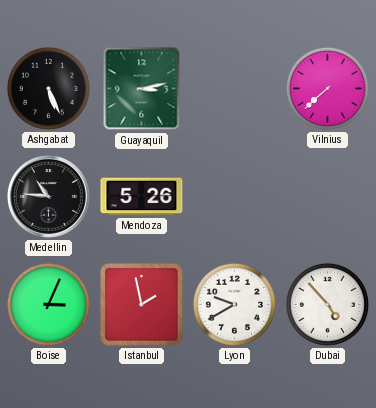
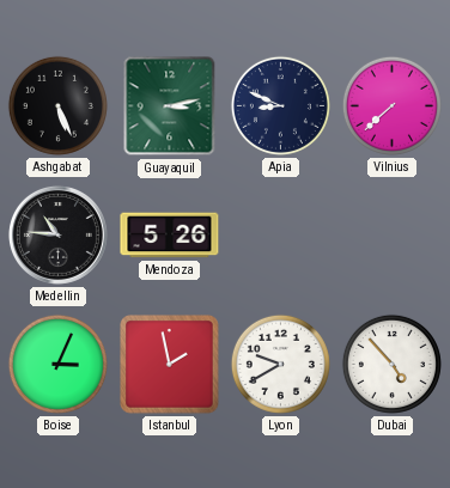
Apia: none -> 8:49 (280, 105)
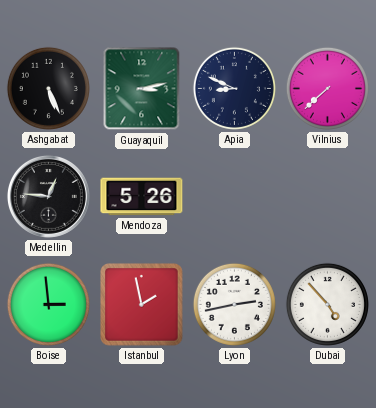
Medellin: 10:46 -> 12:46 (48, 196)
Boise: 3:04 -> 2:59 (48, 304)
Lyon: 9:40 -> 2:43 (234, 304)
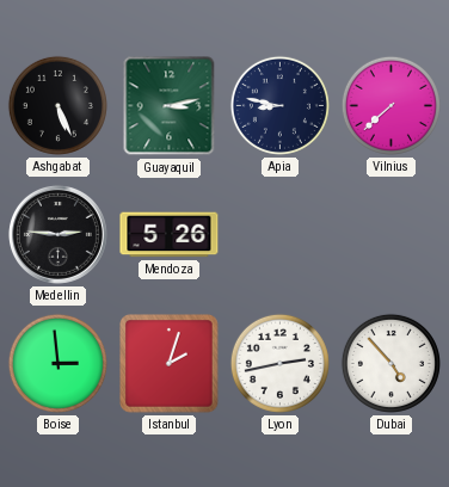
Apia: 8:49 -> 8:47 (279, 105)
Medellin: 12:46 -> 2:46 (57, 234)
Istanbul: 1:58 -> 2:03 (170, 364)
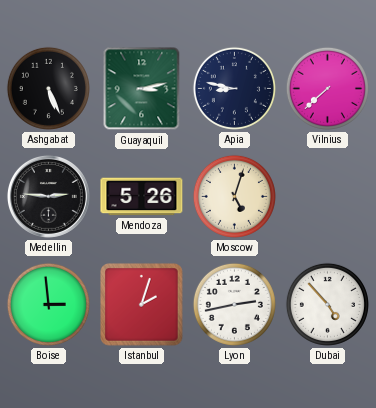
Moscow: none -> 5:03 (234, 196)
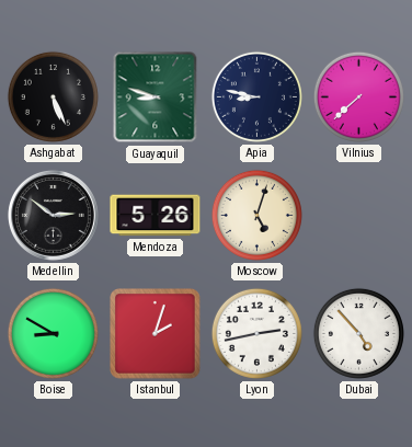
Guayaquil: 3:13 -> 8:48 (156, 98)
Medellin: 2:46 -> 2:51 (53, 215)
Boise: 2:59 -> 8:50 (53, 333)
